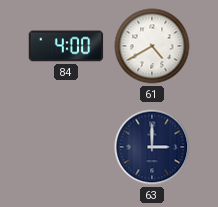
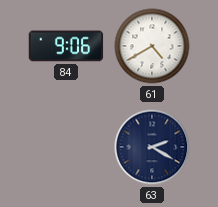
84: 4:00 -> 9:06 (66, 46)
63: 3:00 -> 2:20 (152, 147)
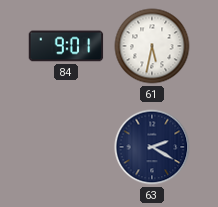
84: 9:06 -> 9:01 (66, 46)
61: 4:40 -> 5:32 (152, 46)
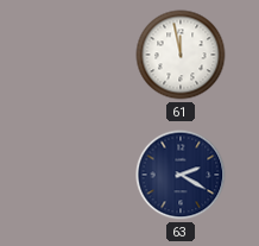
84: 9:01 -> none (66, 46)
61: 5:32 -> 11:58 (181, 55)
